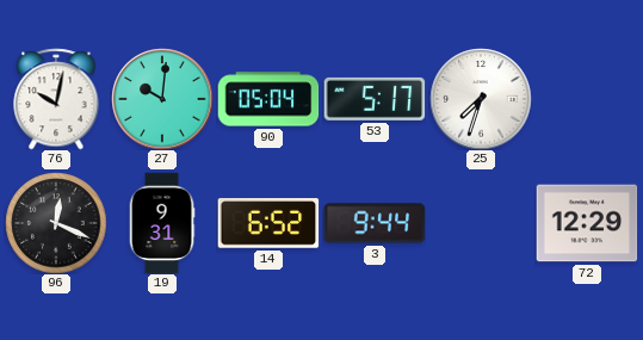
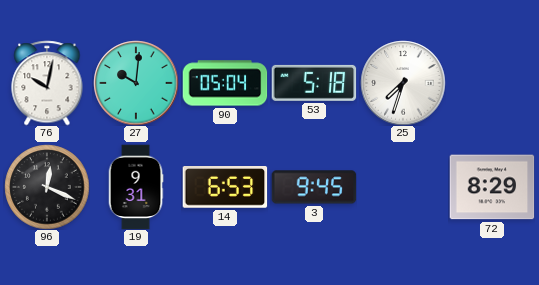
53: 5:17 -> 5:18 (314, 83)
14: 6:52 -> 6:53 (225, 187)
3: 9:44 -> 9:45 (314, 187)
72: 12:29 -> 8:29 (492, 187)
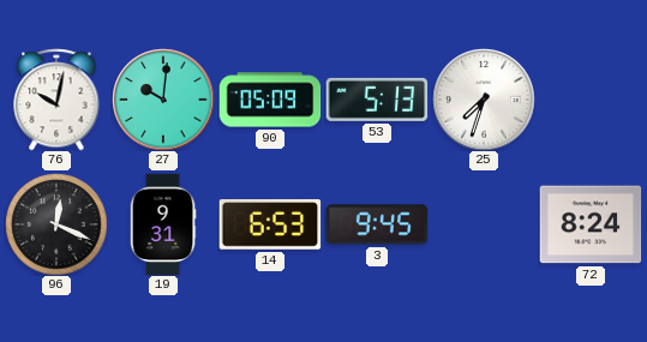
90: 05:04 -> 05:09 (270, 100)
53: 5:18 -> 5:13 (377, 100)
72: 8:29 -> 8:24 (591, 224)
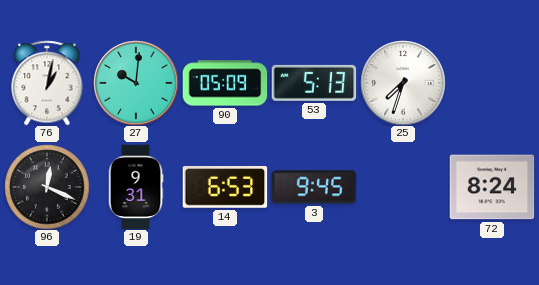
76: 10:02 -> 1:02 (47, 83)
